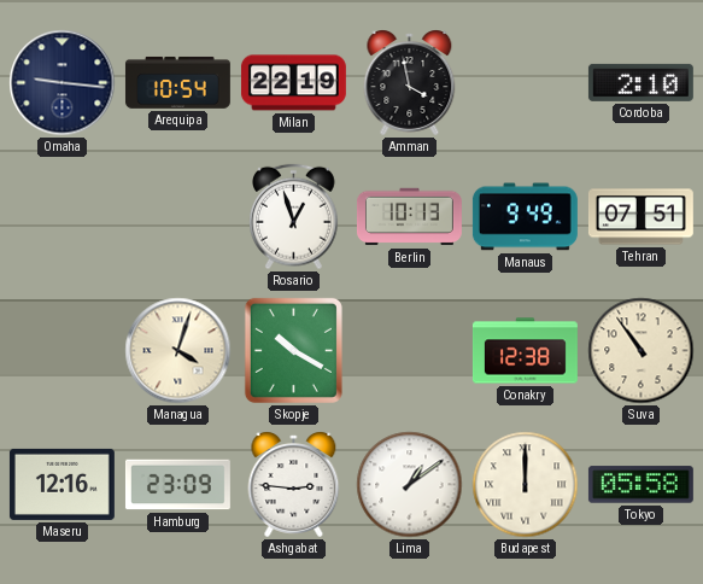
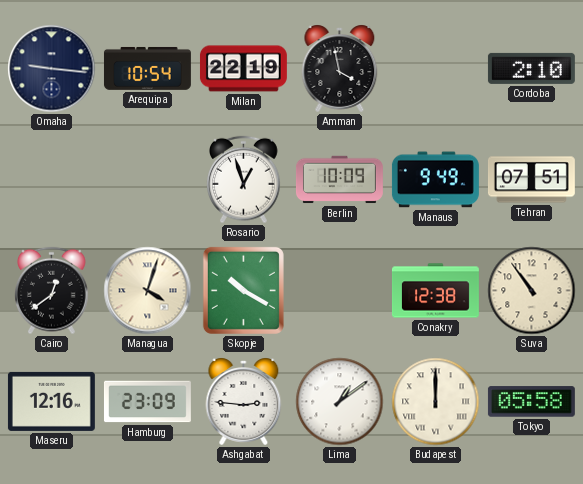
Berlin: 10:13 -> 10:09 (339, 180)
Cairo: none -> 12:39 (52, 291)
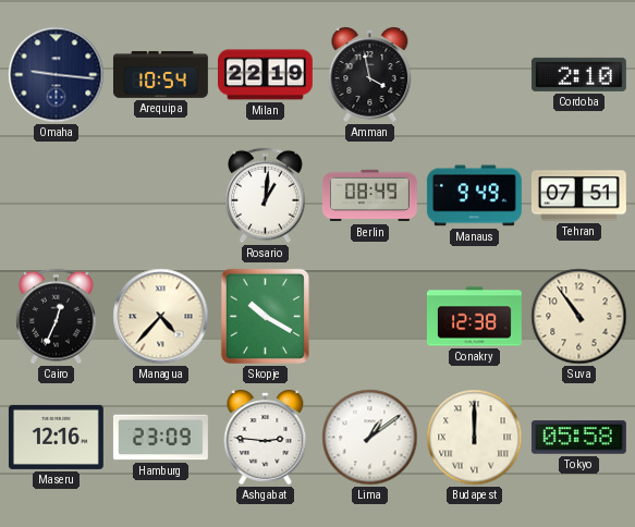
Rosario: 12:57 -> 1:01 (266, 196)
Berlin: 10:09 -> 08:49 (369, 196)
Cairo: 12:39 -> 12:34 (57, 317)
Managua: 4:03 -> 4:37 (161, 317)
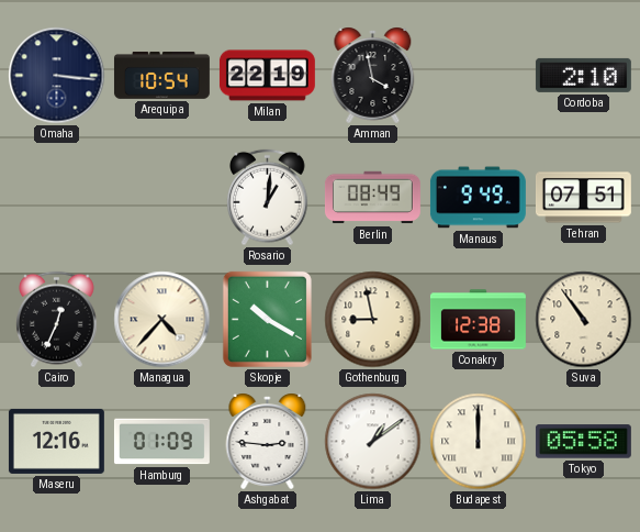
Omaha: 9:16 -> 3:16 (57, 76)
Gothenburg: none -> 8:58 (373, 320)
Hamburg: 23:09 -> 01:09 (161, 442)
